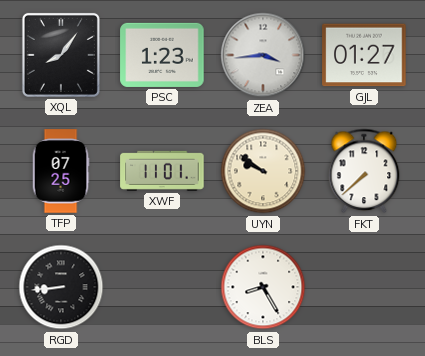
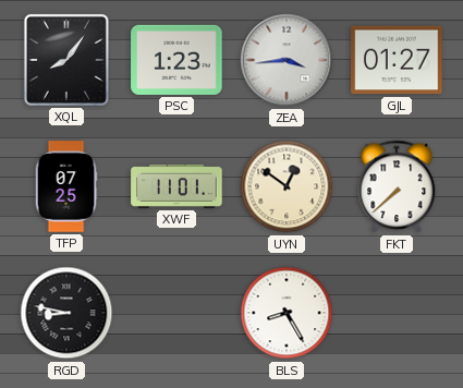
UYN: 9:51 -> 12:51 (287, 186)
RGD: 8:44 -> 8:47 (66, 313)
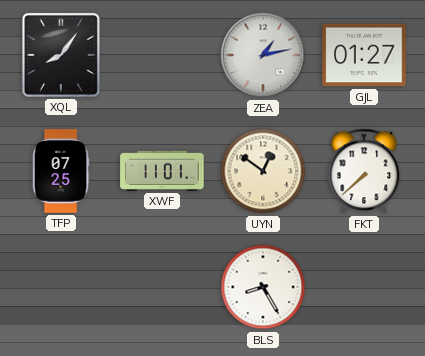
PSC: 1:23 -> none (176, 60)
ZEA: 3:44 -> 1:13 (263, 55)
RGD: 8:47 -> none (66, 313)
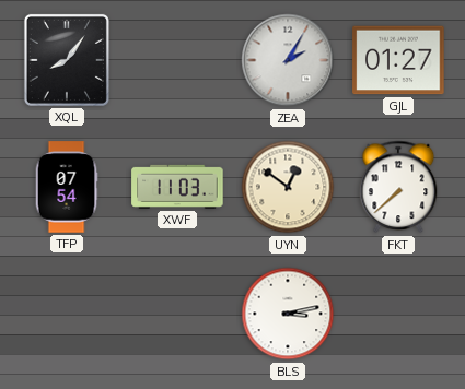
ZEA: 1:13 -> 2:05 (288, 60)
TFP: 07:25 -> 07:54 (67, 187)
XWF: 11:01 -> 11:03 (177, 187)
BLS: 8:25 -> 3:13 (288, 314)
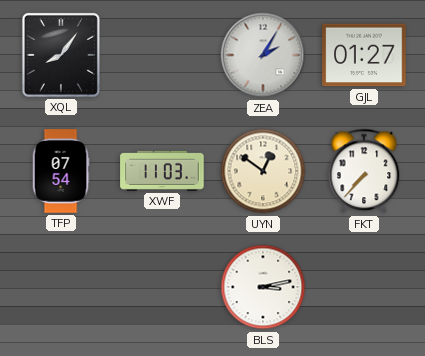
FKT: 7:38 -> 7:37 (364, 171)
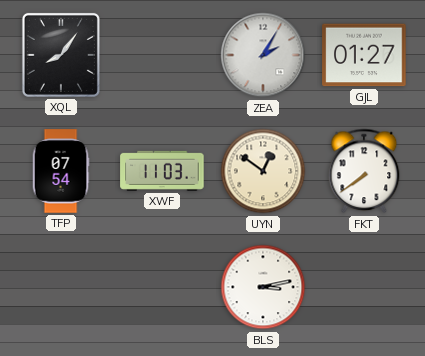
FKT: 7:37 -> 7:39 (364, 171)
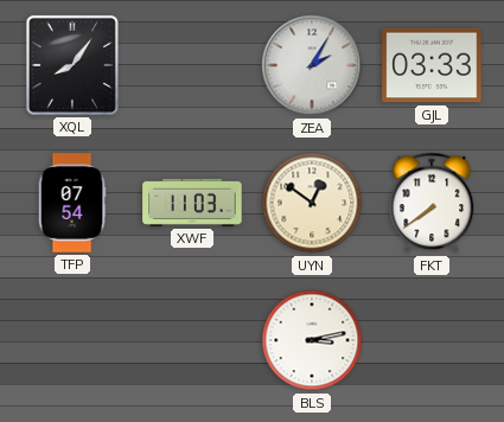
GJL: 01:27 -> 03:33 (432, 65)
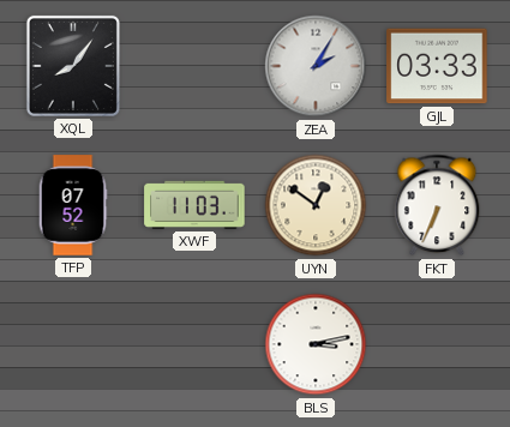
TFP: 07:54 -> 07:52 (73, 205)
FKT: 7:39 -> 6:34 (437, 205)
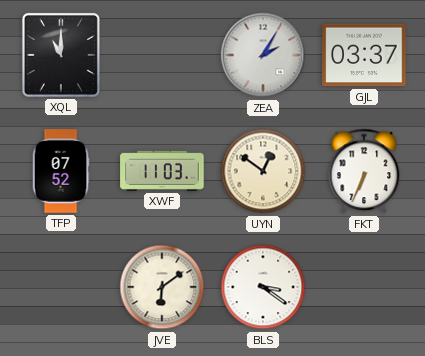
XQL: 8:06 -> 11:00 (61, 55)
GJL: 03:33 -> 03:37 (364, 55)
JVE: none -> 6:09 (162, 287)
BLS: 3:13 -> 3:21 (263, 287)
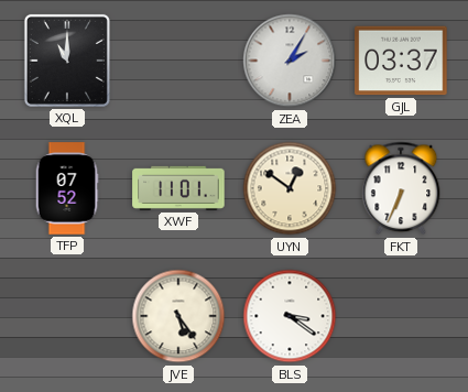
XWF: 11:03 -> 11:01 (178, 188)
JVE: 6:09 -> 5:24 (178, 316)
